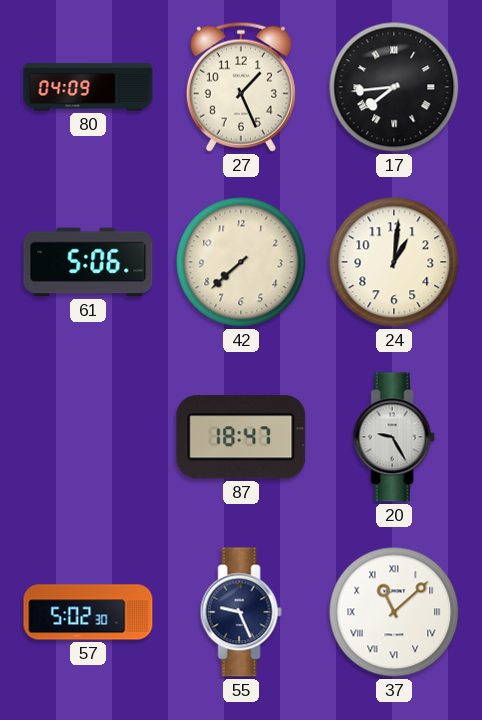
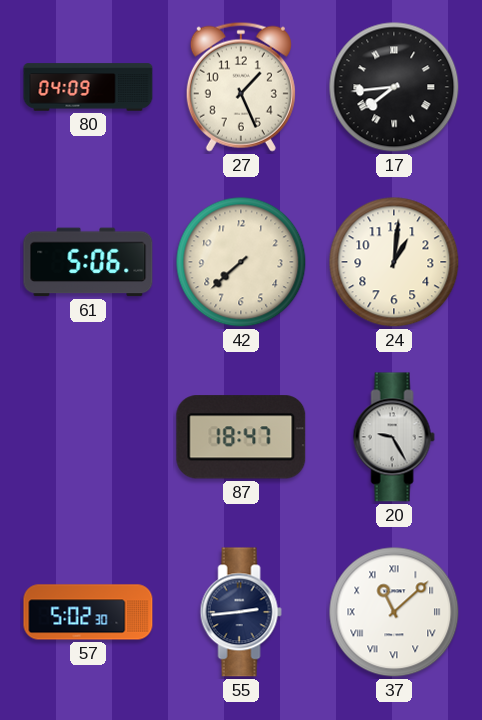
55: 9:26 -> 2:44 (241, 612)
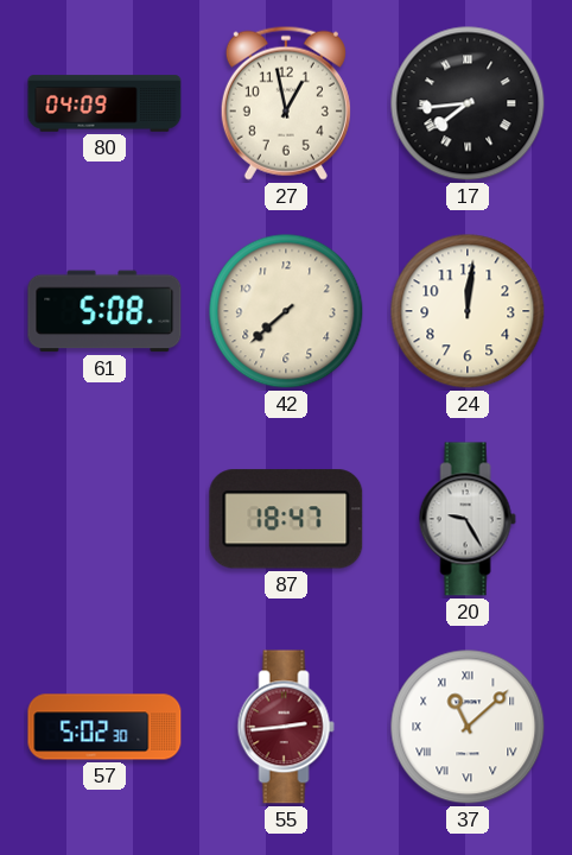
27: 1:26 -> 12:58 (286, 103)
61: 5:06 -> 5:08 (104, 311)
24: 1:01 -> 12:01 (468, 311)
55 dial: navy -> burgundy (286, 727)
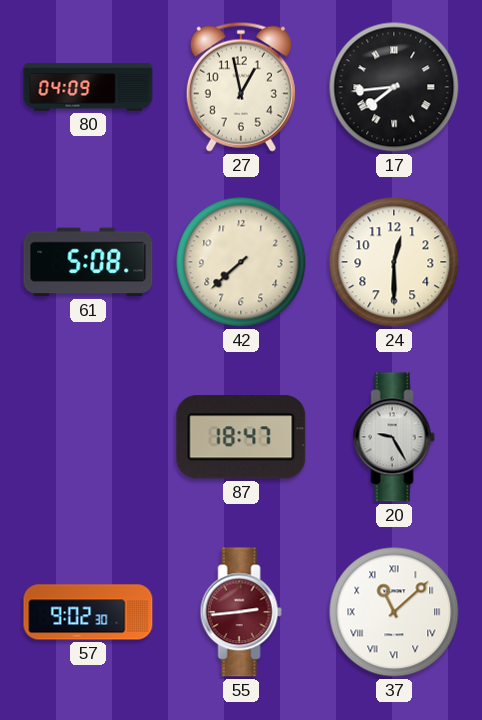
24: 12:01 -> 12:30 (394, 262)
57: 5:02 -> 9:02 (88, 612)
